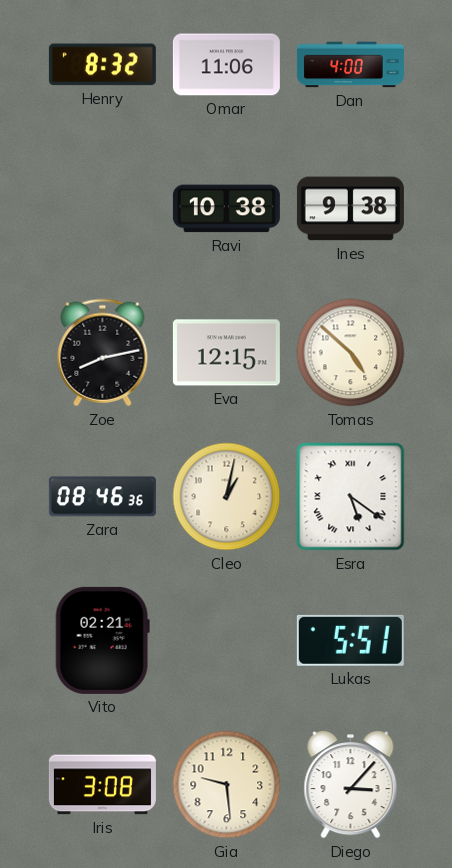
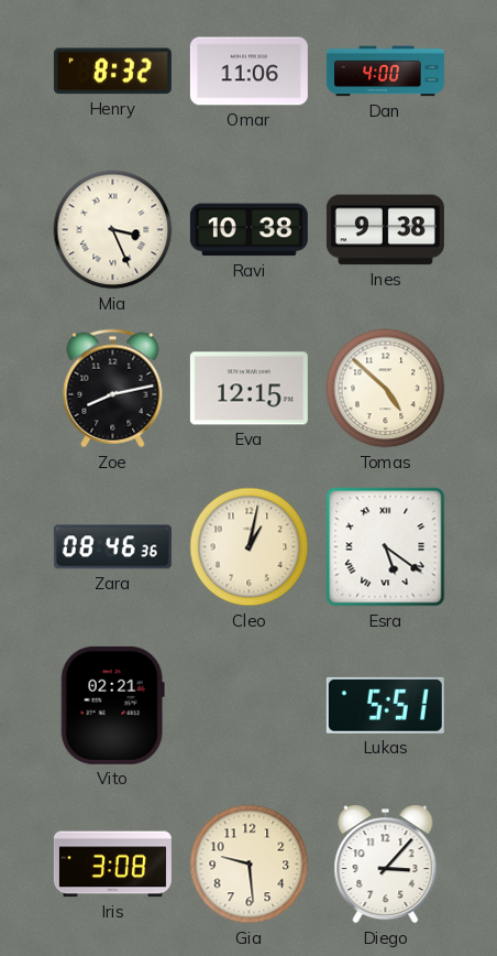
Mia: none -> 3:26 (113, 230)
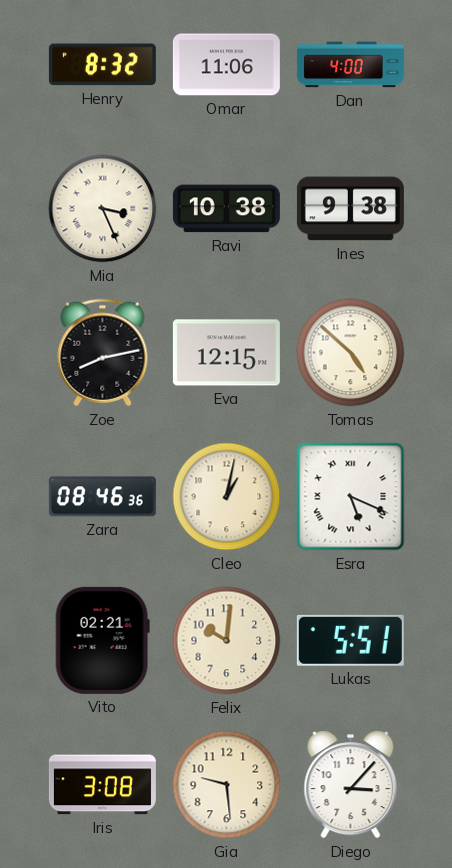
Esra: 5:21 -> 5:19 (351, 497)
Felix: none -> 10:01 (227, 641)
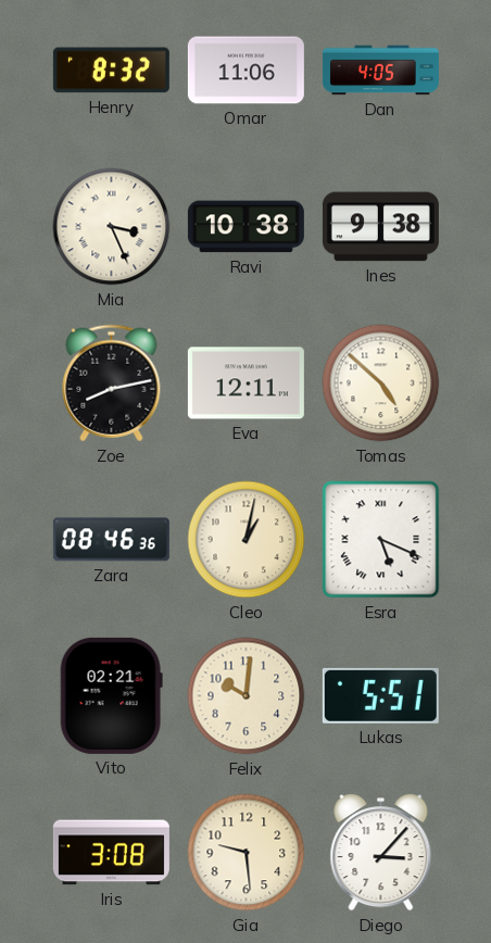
Dan: 4:00 -> 4:05 (380, 71)
Eva: 12:15 -> 12:11 (246, 384)
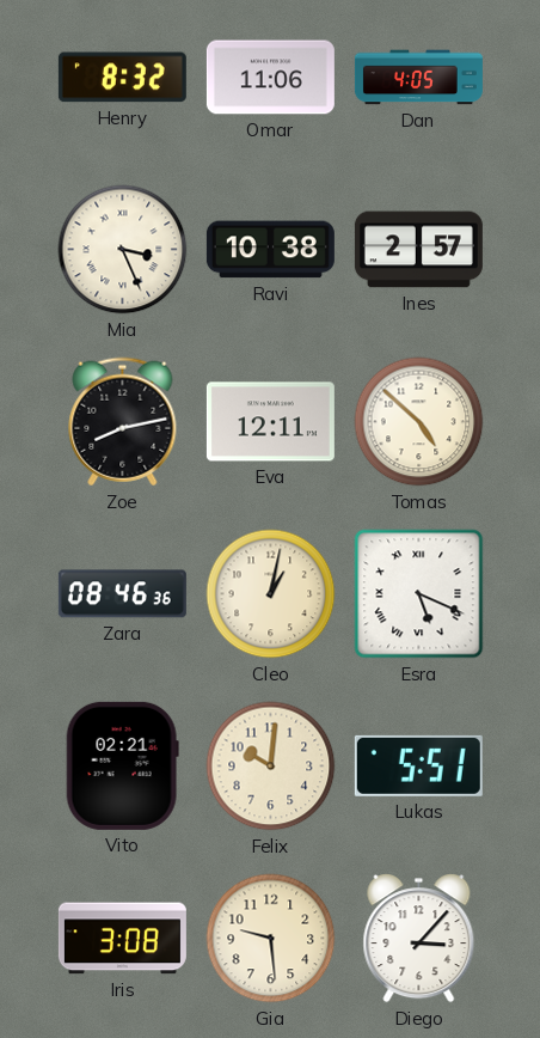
Ines: 9:38 -> 2:57 (418, 250)
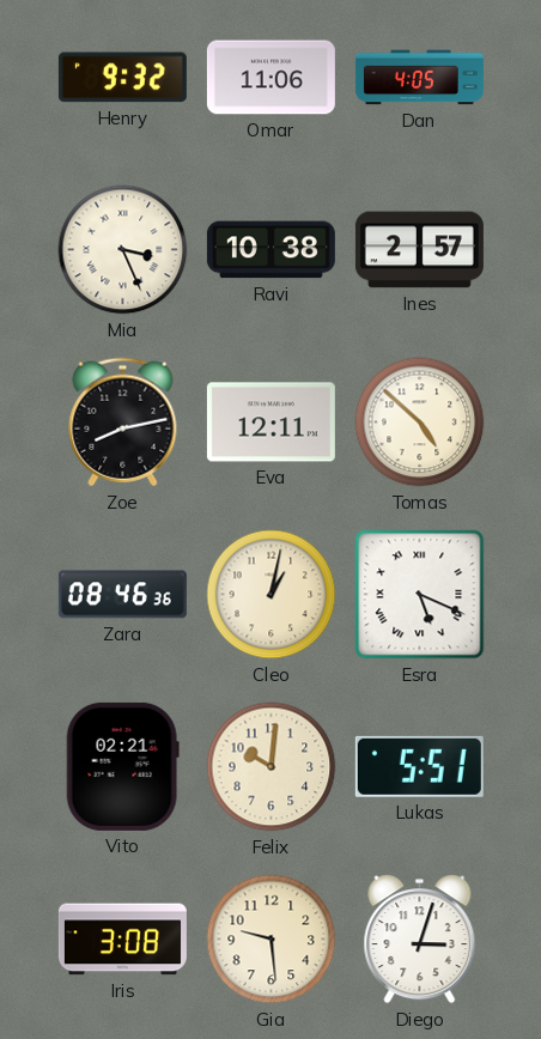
Henry: 8:32 -> 9:32 (122, 78)
Diego: 3:07 -> 3:03 (420, 940)
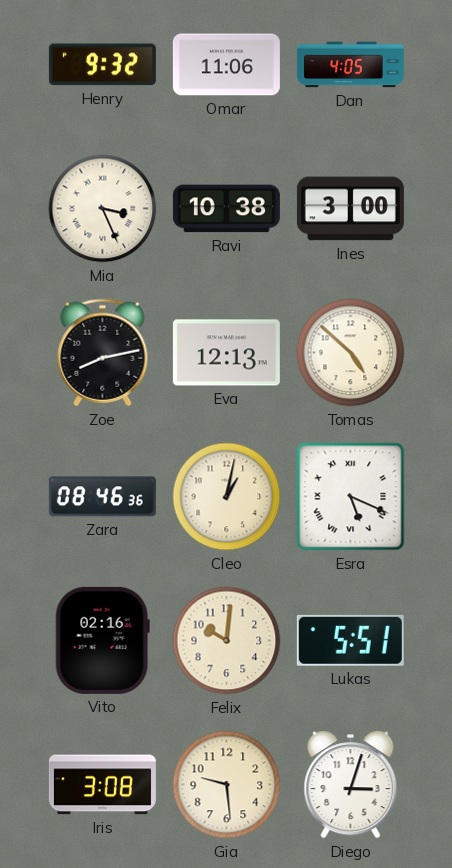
Ines: 2:57 -> 3:00 (350, 209)
Eva: 12:11 -> 12:13 (226, 353)
Vito: 02:21 -> 02:16 (102, 640)
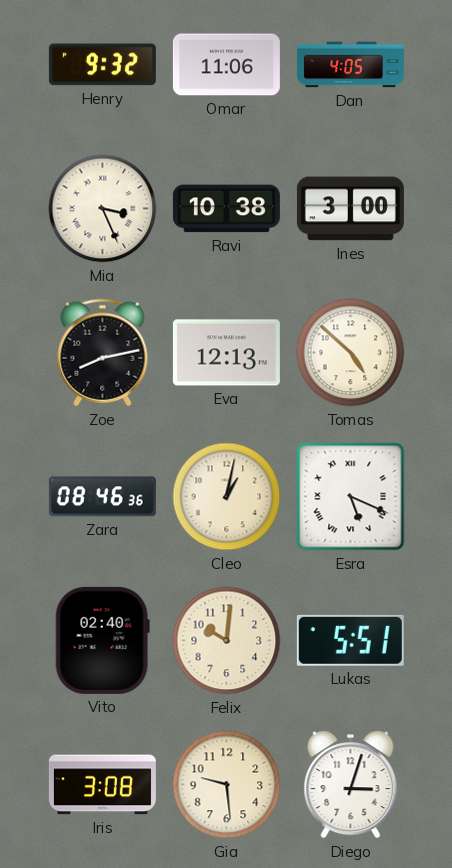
Vito: 02:16 -> 02:40 (102, 640)
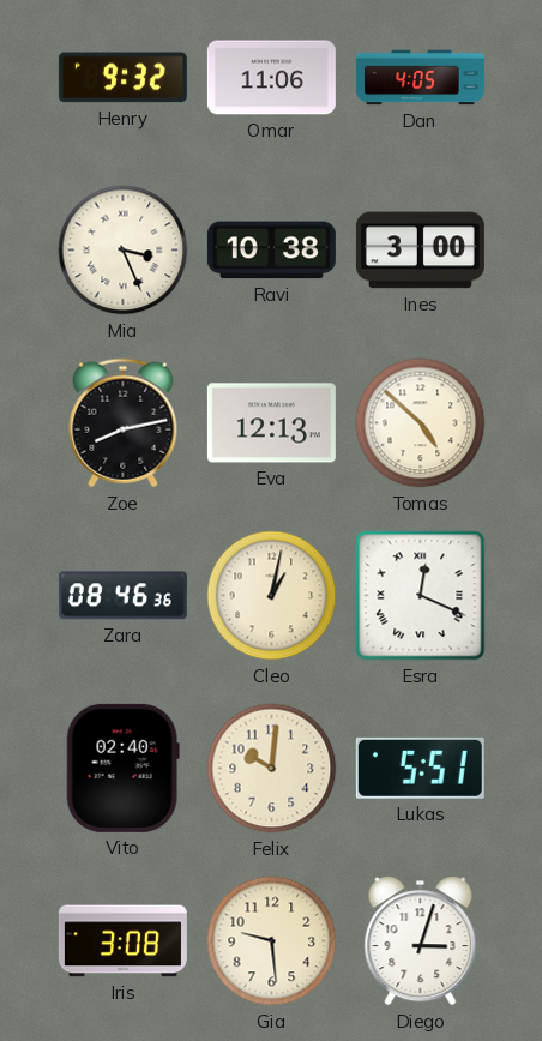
Esra: 5:19 -> 12:19 (421, 596)
